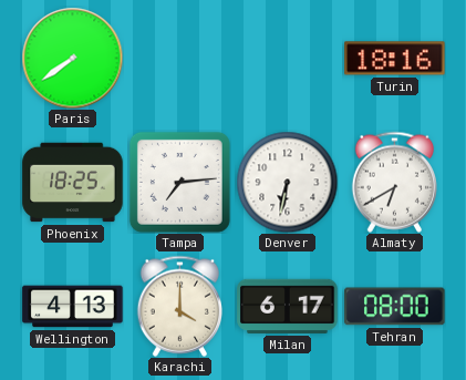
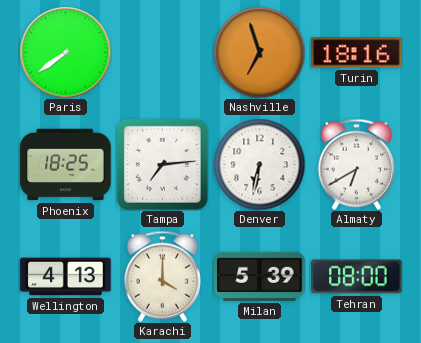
Nashville: none -> 6:57 (259, 52)
Milan: 6:17 -> 5:39 (260, 276)
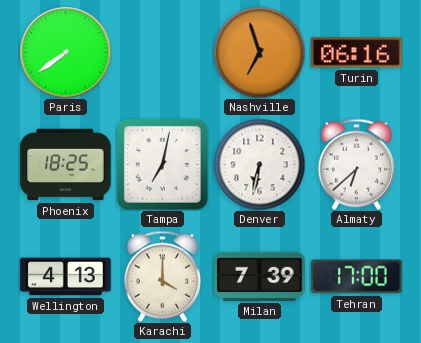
Turin: 18:16 -> 06:16 (357, 53)
Tampa: 7:14 -> 7:02 (162, 164)
Almaty: 6:40 -> 6:38 (356, 164)
Milan: 5:39 -> 7:39 (260, 276)
Tehran: 08:00 -> 17:00 (357, 277)
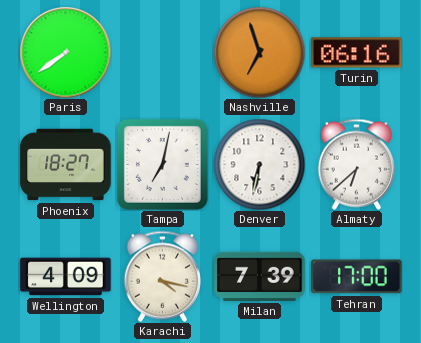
Phoenix: 18:25 -> 18:27 (66, 165)
Wellington: 4:13 -> 4:09 (66, 277)
Karachi: 4:00 -> 4:17 (162, 276)
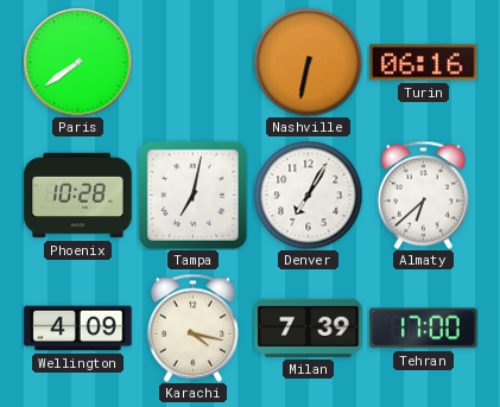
Nashville: 6:57 -> 6:32 (308, 62)
Phoenix: 18:27 -> 10:28 (78, 196)
Denver: 6:32 -> 7:05 (308, 195)
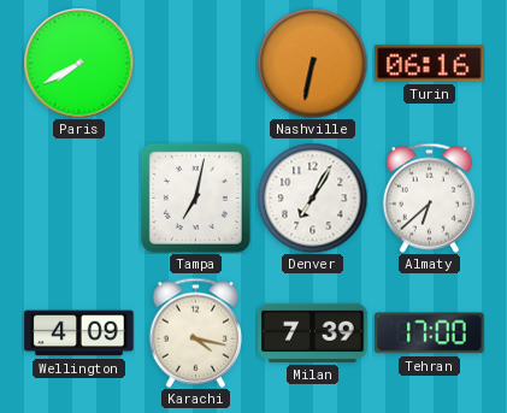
Paris: 7:39 -> 7:40 (78, 63)
Phoenix: 10:28 -> none (78, 196)
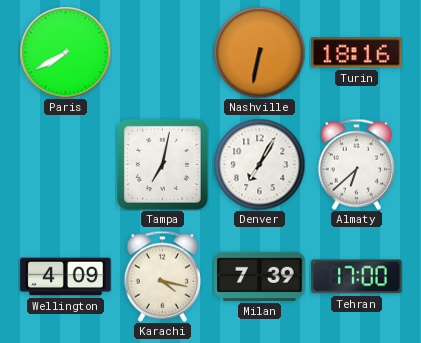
Turin: 06:16 -> 18:16 (357, 53)
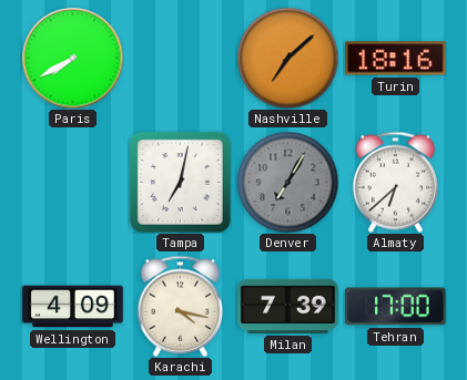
Nashville: 6:32 -> 7:08 (287, 58)
Denver dial: white -> grey (287, 182)
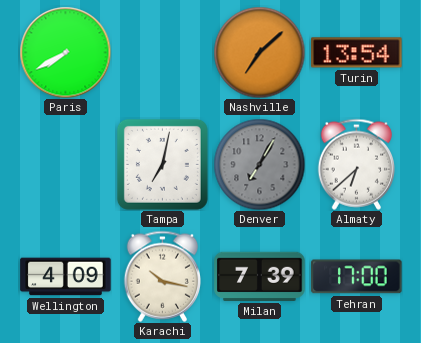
Turin: 18:16 -> 13:54 (357, 53)
Karachi: 4:17 -> 10:17 (162, 276)
